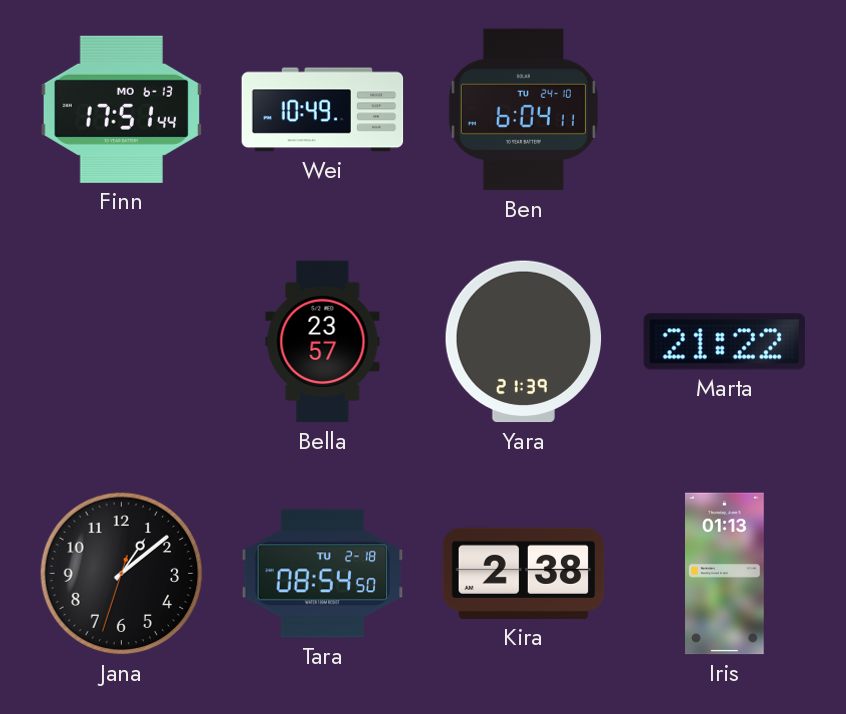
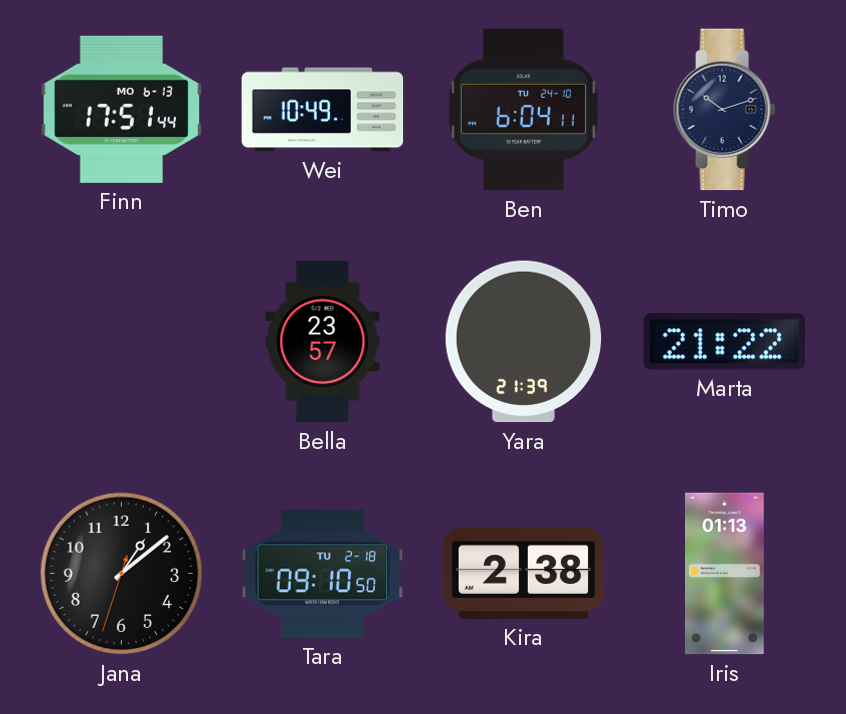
Timo: none -> 10:12 (725, 110)
Tara: 08:54 -> 09:10 (323, 574)
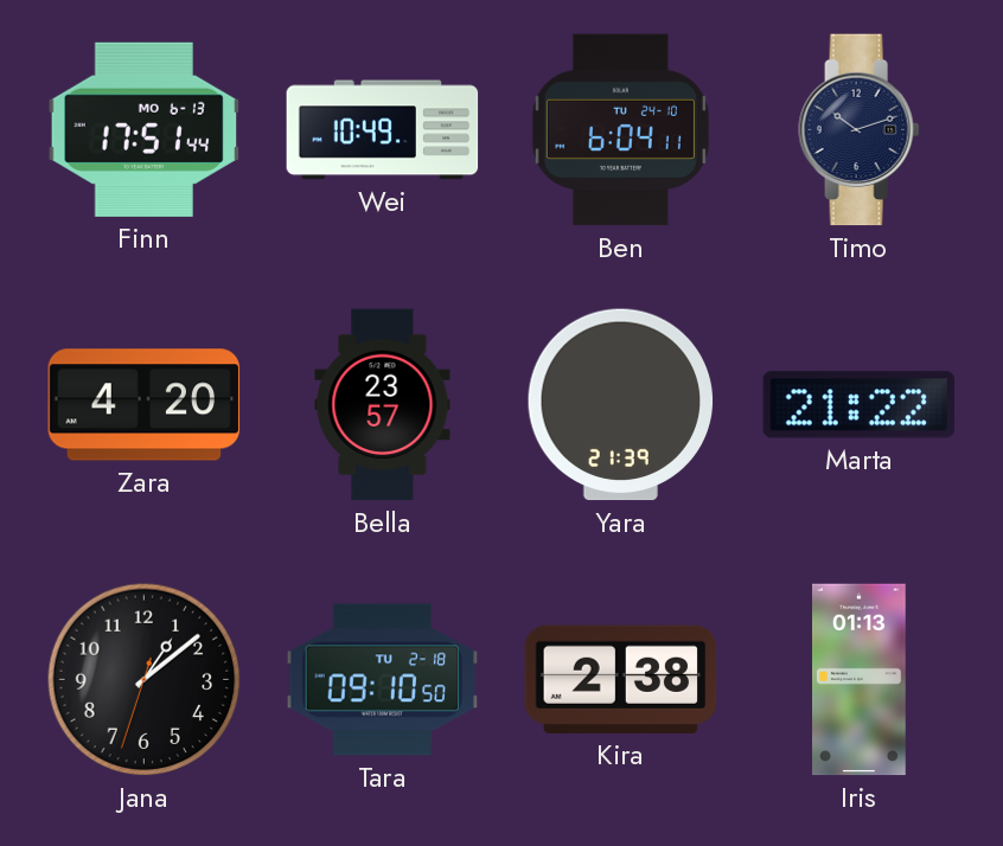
Zara: none -> 4:20 (145, 405)
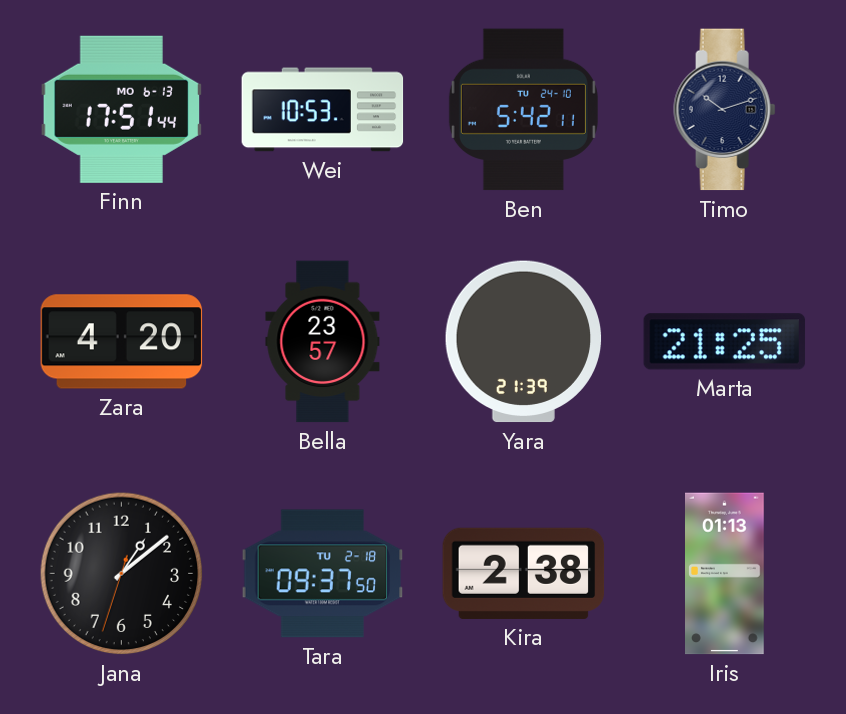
Wei: 10:49 -> 10:53 (323, 110)
Ben: 6:04 -> 5:42 (523, 110)
Marta: 21:22 -> 21:25 (725, 342)
Tara: 09:10 -> 09:37 (323, 574)
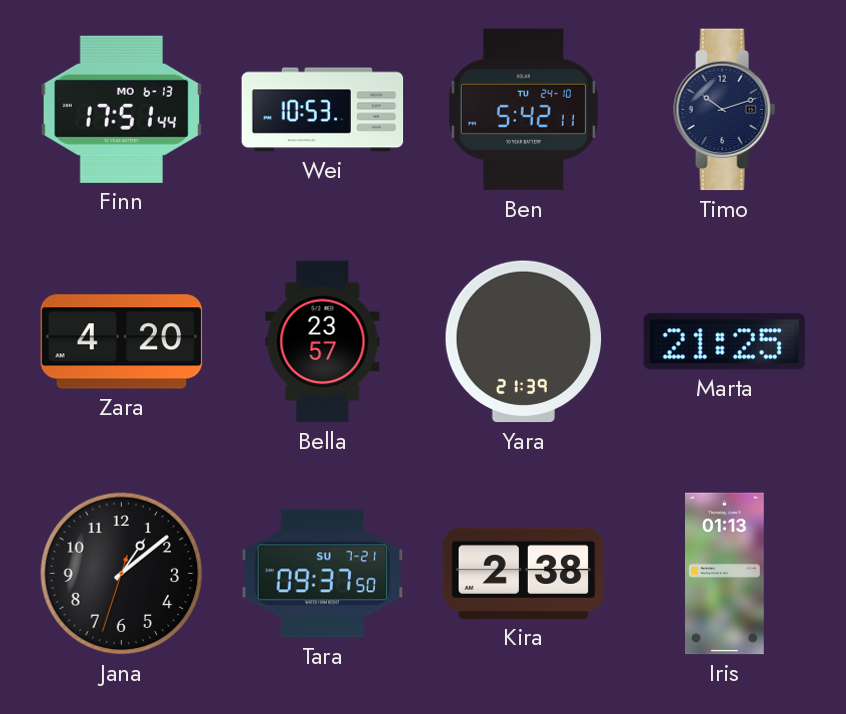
Tara date: TU 2-18 -> SU 7-21 (323, 574)
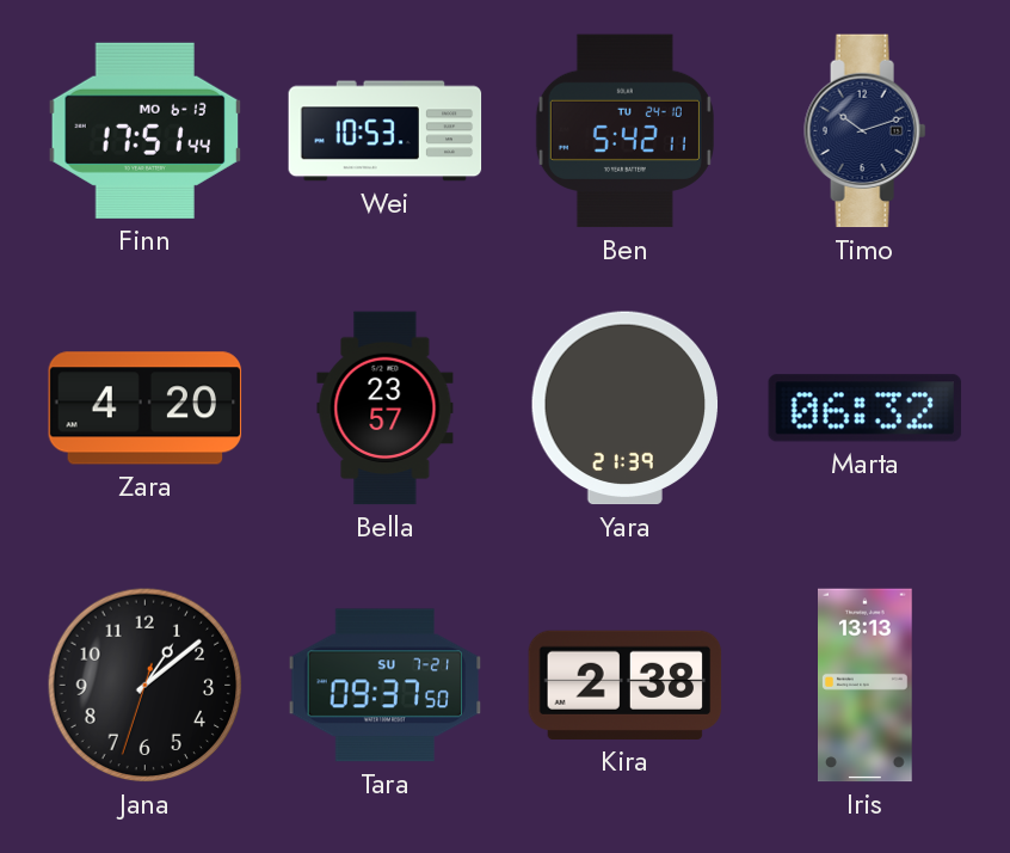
Marta: 21:25 -> 06:32 (866, 409)
Iris: 01:13 -> 13:13 (866, 686)
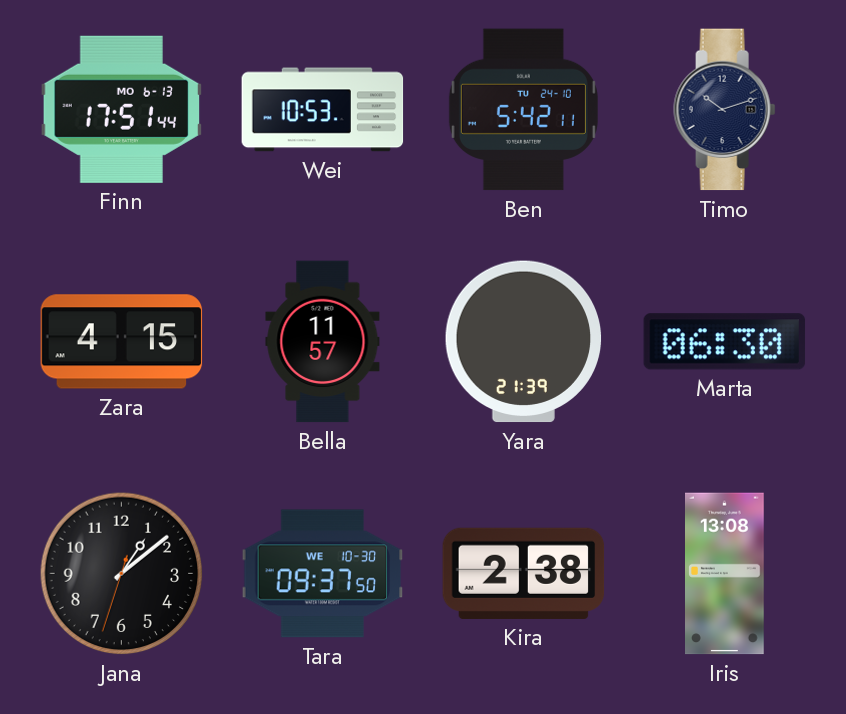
Zara: 4:20 -> 4:15 (122, 342)
Bella: 23:57 -> 11:57 (323, 342)
Marta: 06:32 -> 06:30 (725, 342)
Tara date: SU 7-21 -> WE 10-30 (323, 574)
Iris: 13:13 -> 13:08 (725, 574)
